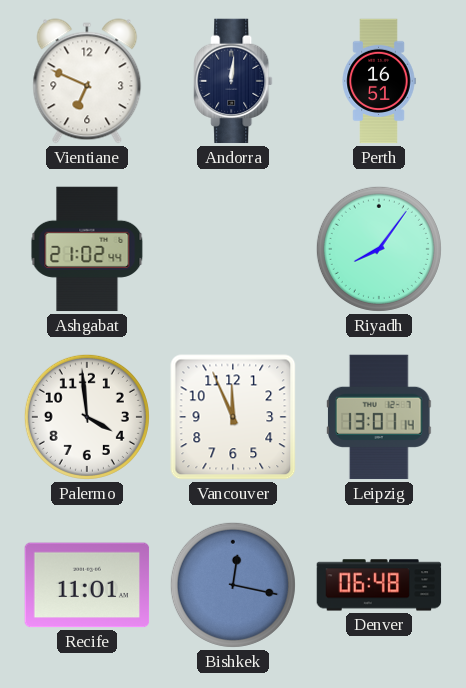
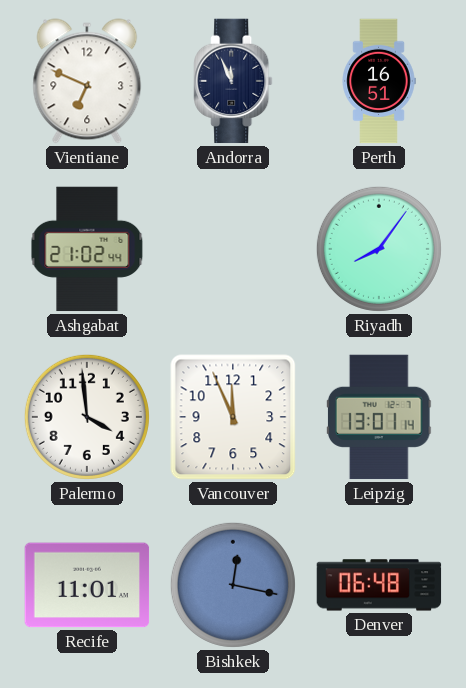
Andorra: 12:01 -> 11:56 (233, 81)
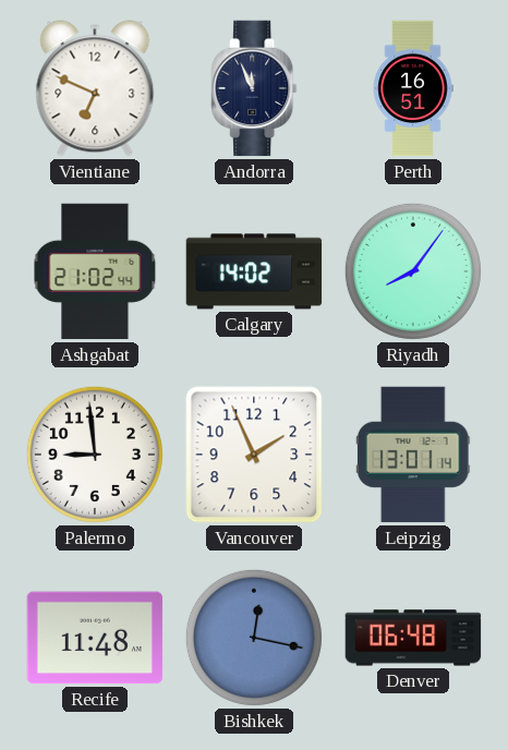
Calgary: none -> 14:02 (254, 271)
Palermo: 3:59 -> 8:59 (95, 455)
Vancouver: 11:56 -> 1:56 (254, 455)
Recife: 11:01 -> 11:48 (95, 638)
